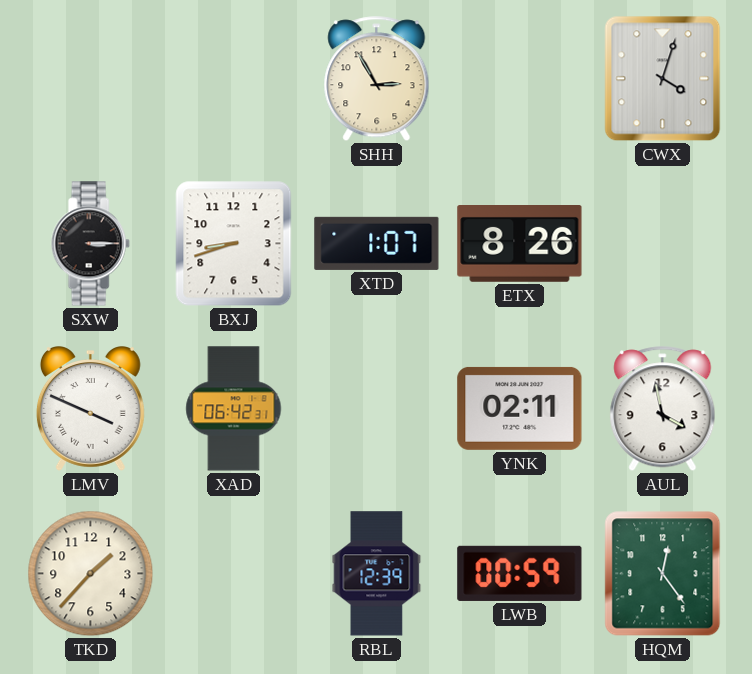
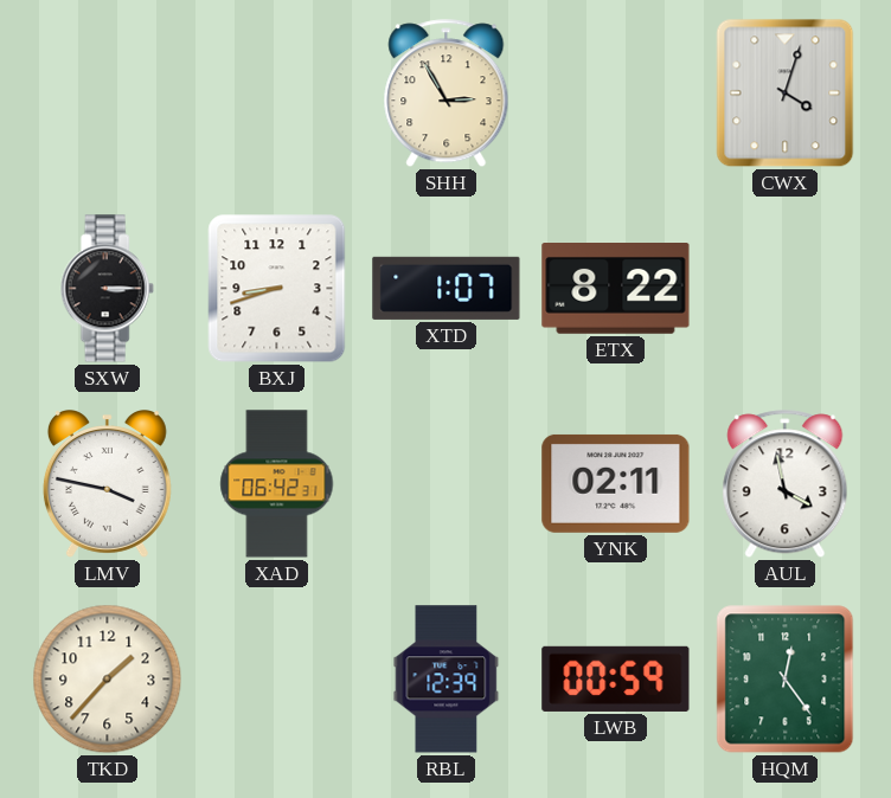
ETX: 8:26 -> 8:22 (616, 289)
LMV: 3:49 -> 3:47 (107, 484)
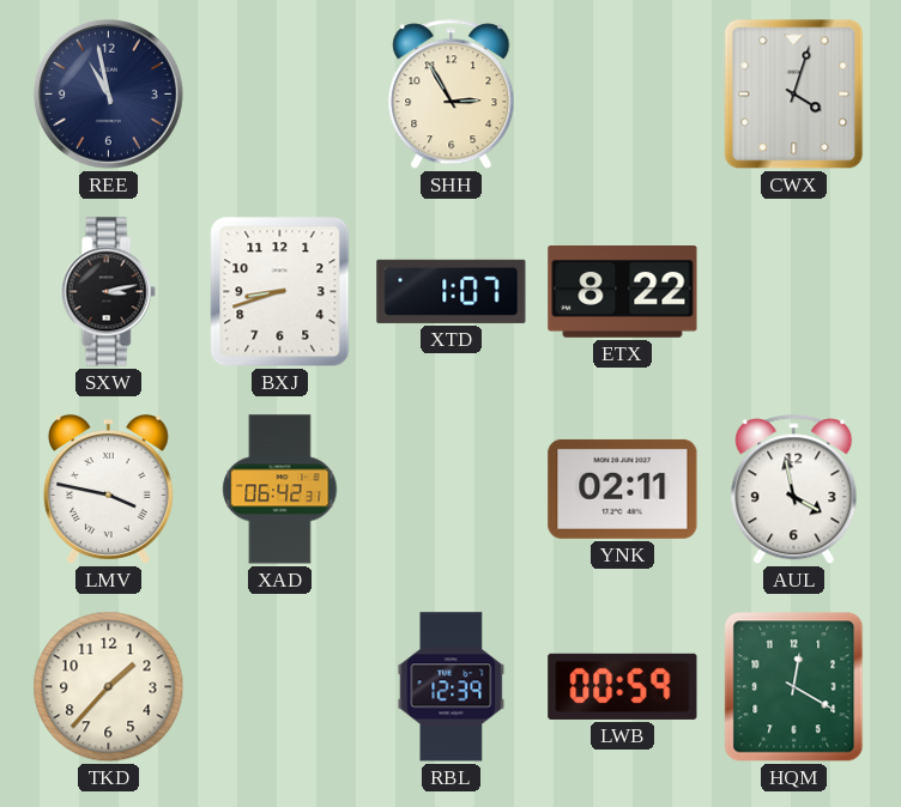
REE: none -> 10:58 (108, 93)
SXW: 3:15 -> 3:13 (108, 292)
HQM: 12:24 -> 12:20 (794, 687)
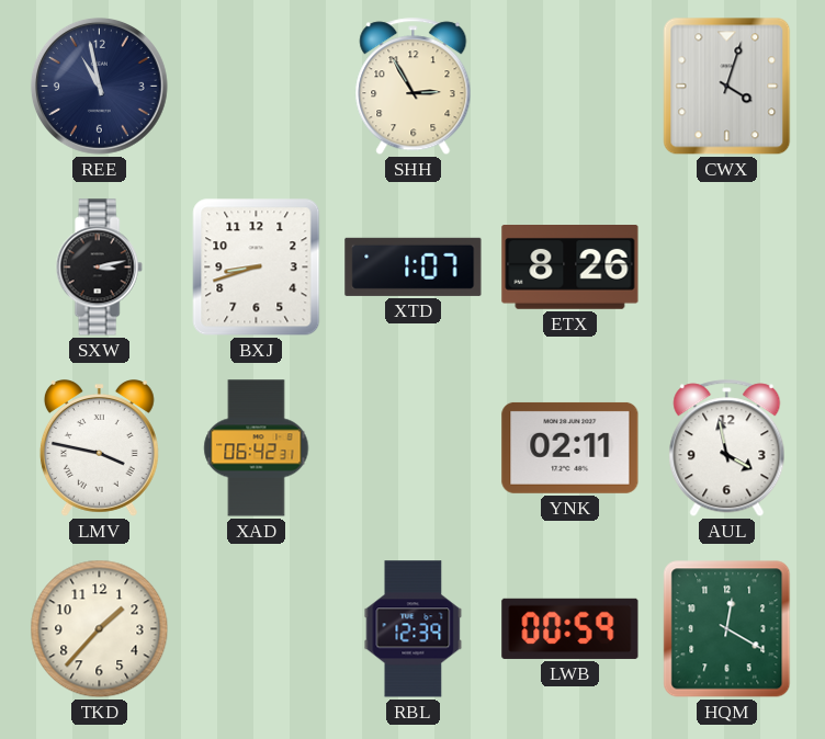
ETX: 8:22 -> 8:26 (570, 268)
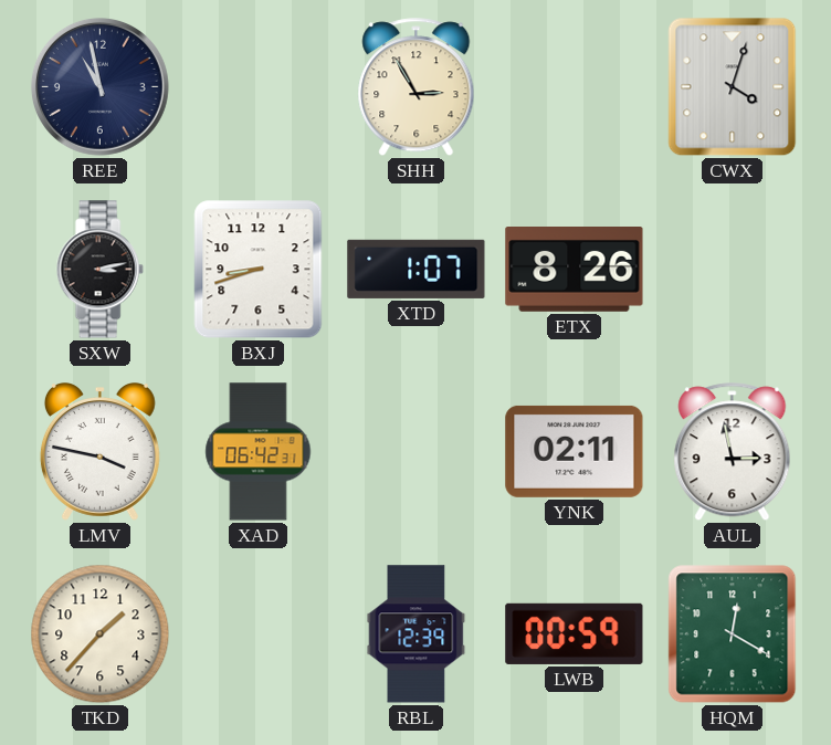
AUL: 3:58 -> 2:58 (733, 452)
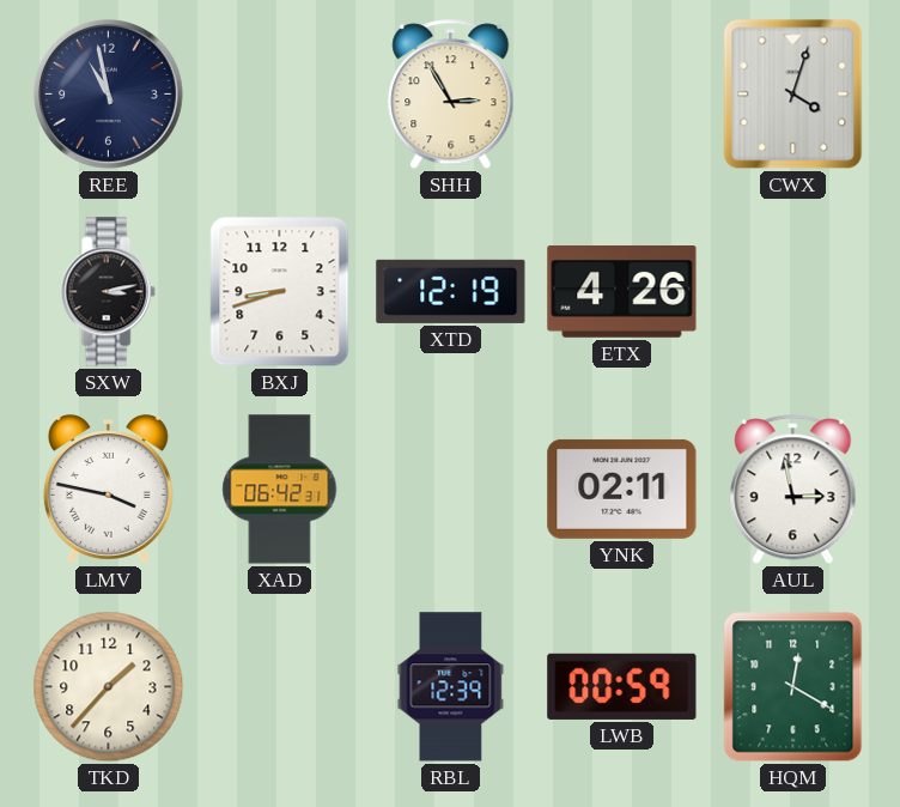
XTD: 1:07 -> 12:19 (451, 291)
ETX: 8:26 -> 4:26 (622, 292)
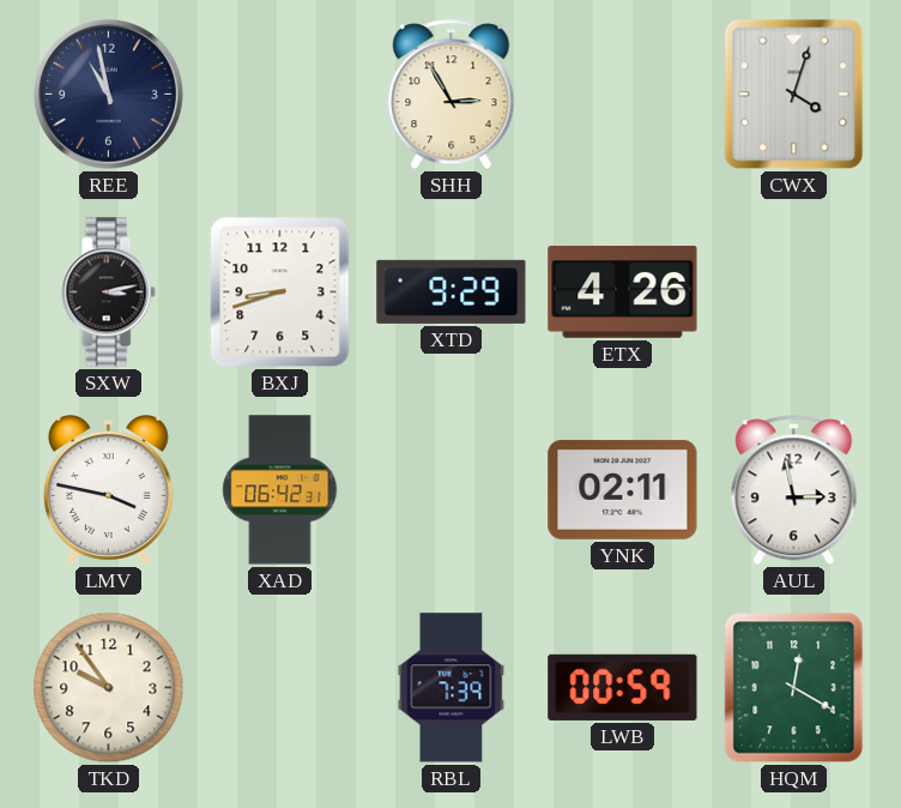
XTD: 12:19 -> 9:29 (452, 291)
TKD: 1:37 -> 9:54 (109, 688)
RBL: 12:39 -> 7:39 (452, 688)
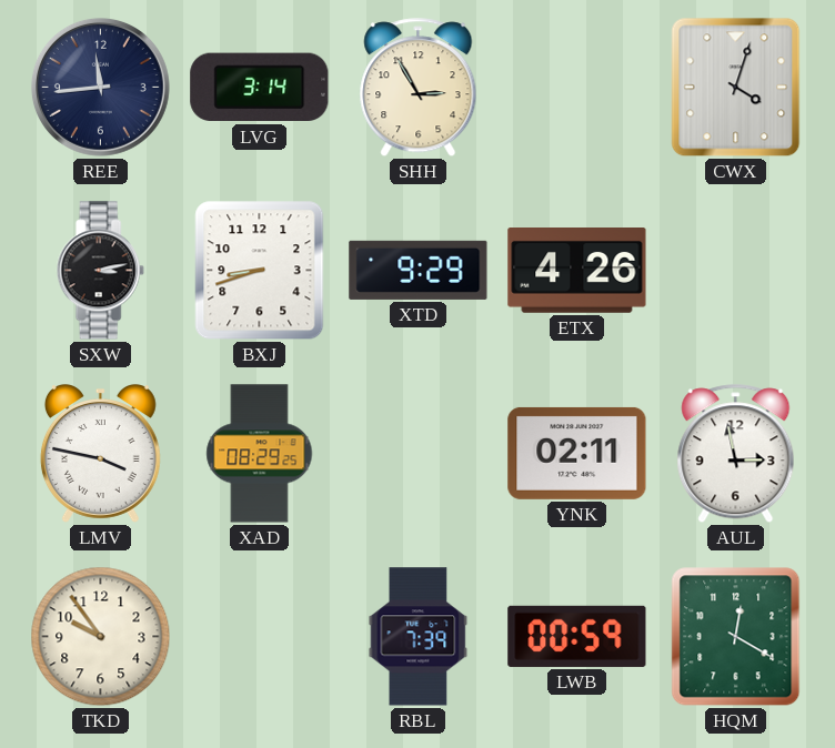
REE: 10:58 -> 11:44 (100, 87)
LVG: none -> 3:14 (260, 88)
XAD: 06:42 -> 08:29 (260, 454)
